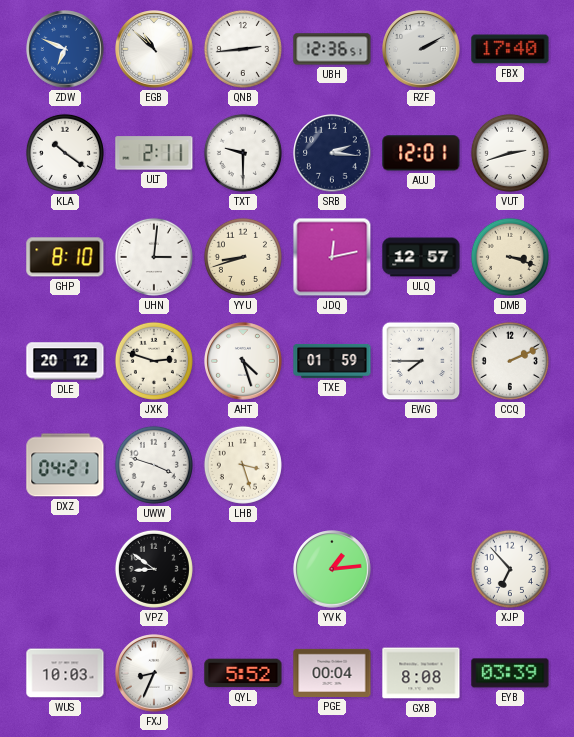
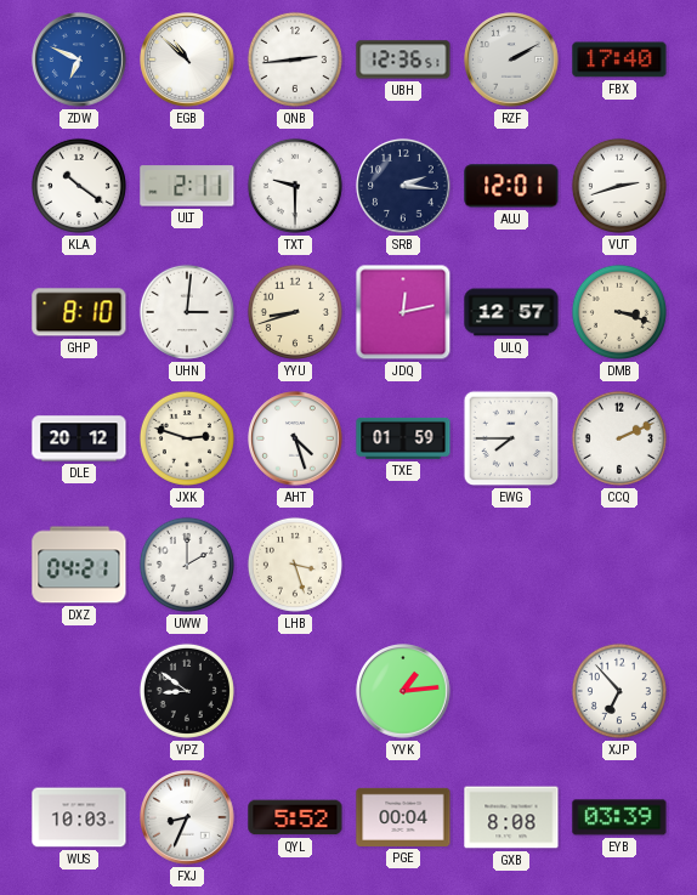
UWW: 3:48 -> 2:00 (187, 565)
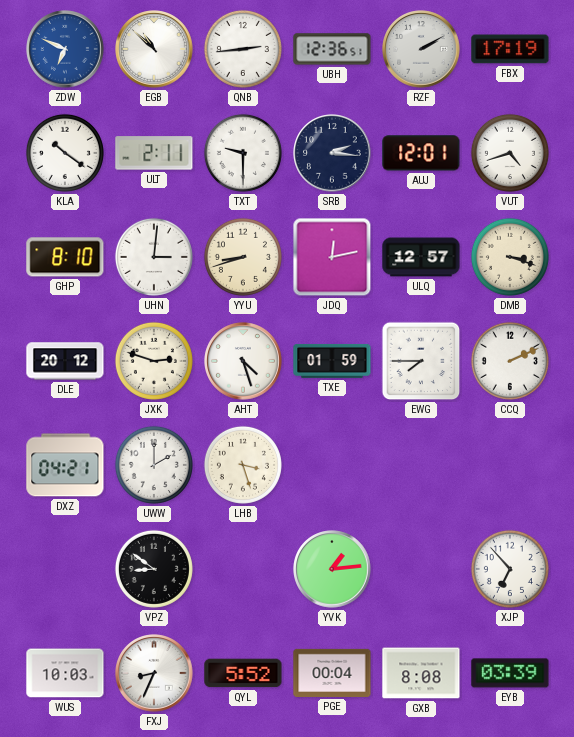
FBX: 17:40 -> 17:19 (510, 49)
VUT: 2:42 -> 4:42 (510, 153)
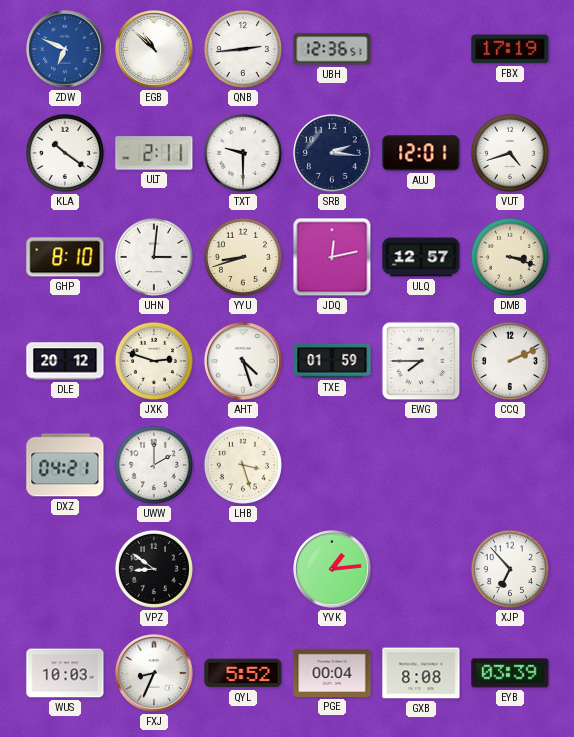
RZF: 2:10 -> none (421, 49)
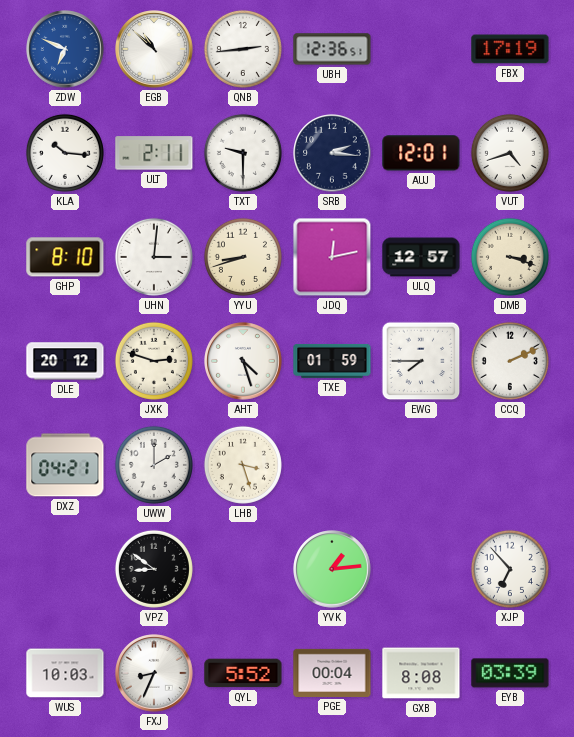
KLA: 10:21 -> 10:16 (65, 153)
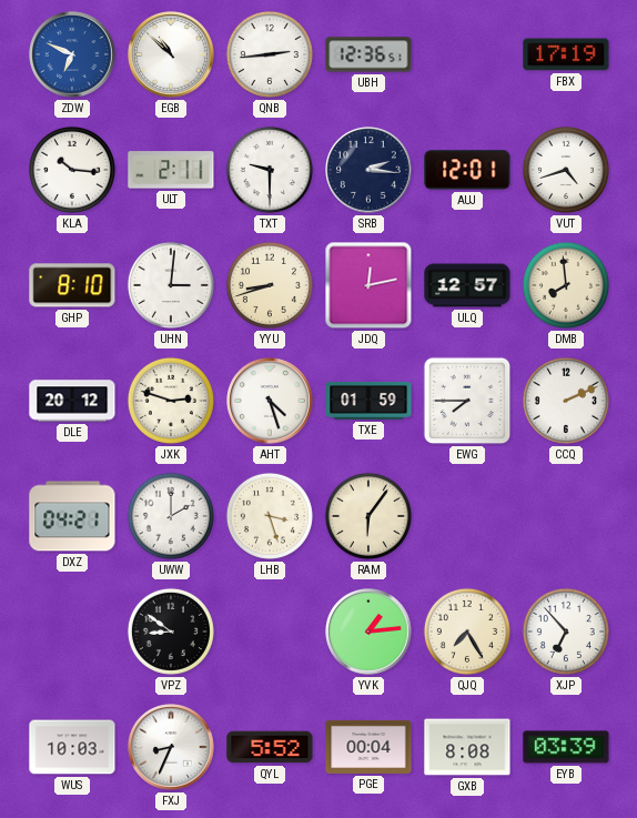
DMB: 3:18 -> 7:59 (566, 285)
RAM: none -> 6:06 (368, 516)
QJQ: none -> 7:25 (467, 632)
